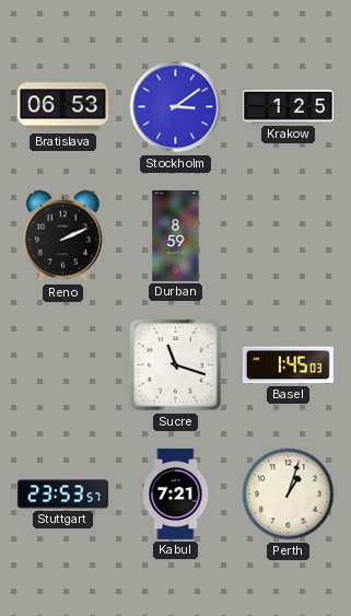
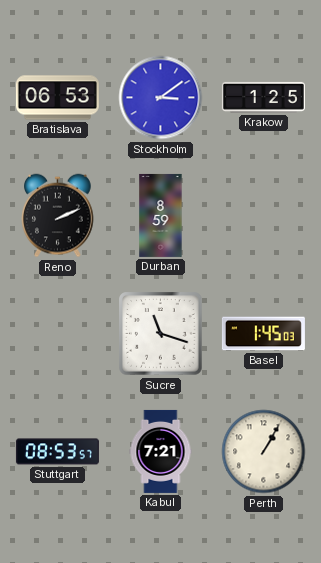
Stuttgart: 23:53 -> 08:53 (57, 452)
Perth: 1:03 -> 1:05 (264, 452)
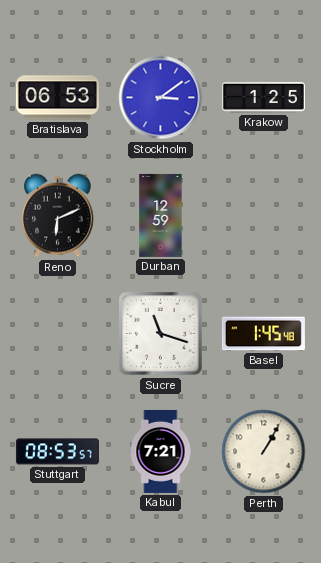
Reno: 2:11 -> 6:11 (58, 216)
Durban: 8:59 -> 12:59 (161, 215)
Basel: 1:45:03 -> 1:45:48 (263, 334)
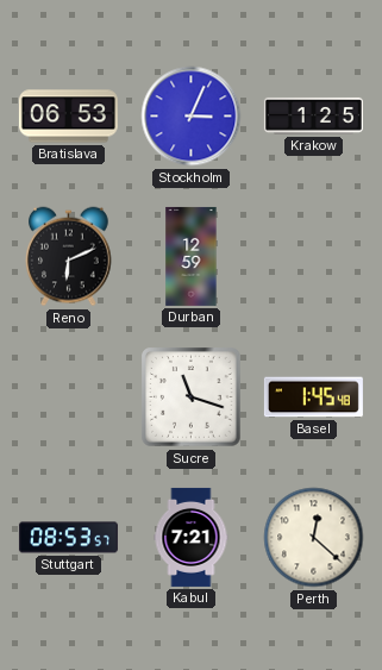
Stockholm: 3:09 -> 3:04 (192, 117)
Perth: 1:05 -> 12:22 (314, 538)
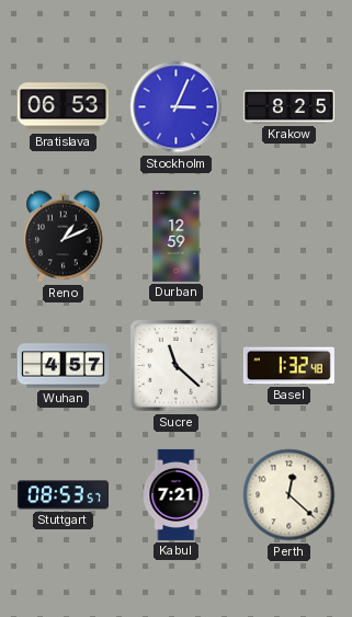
Krakow: 1:25 -> 8:25 (288, 106)
Reno: 6:11 -> 1:11 (64, 237)
Wuhan: none -> 4:57 (63, 366)
Sucre: 11:18 -> 11:22 (177, 366)
Basel: 1:45 -> 1:32 (288, 366)
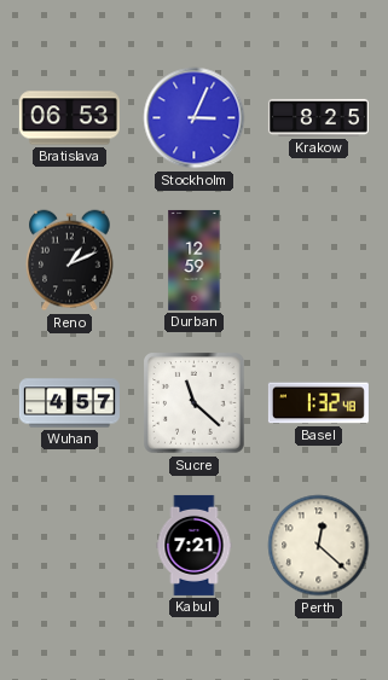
Stuttgart: 08:53 -> none (63, 495)
